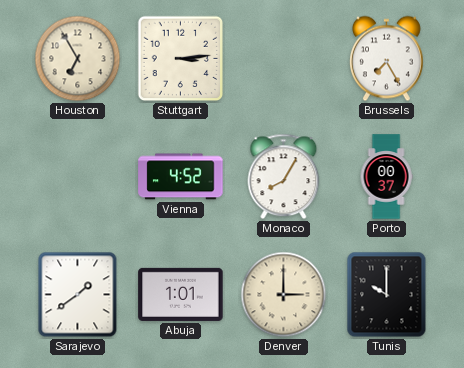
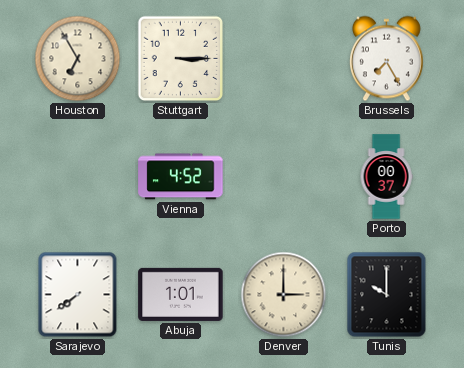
Stuttgart: 3:14 -> 3:15 (181, 59)
Monaco: 8:05 -> none (284, 177)
Sarajevo: 1:39 -> 7:39 (78, 295)
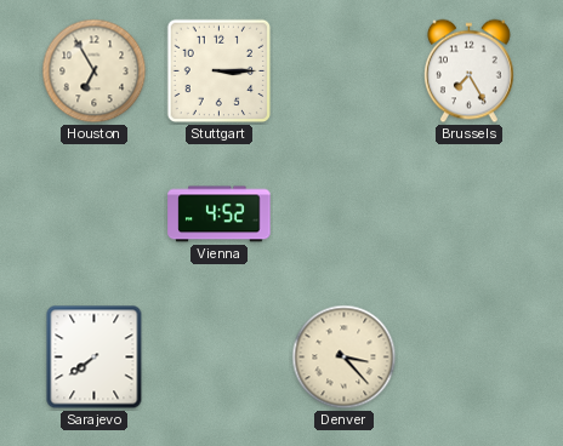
Porto: 00:37 -> none (386, 177)
Abuja: 1:01 -> none (181, 294)
Denver: 3:00 -> 3:23 (345, 358)
Tunis: 10:00 -> none (387, 295)
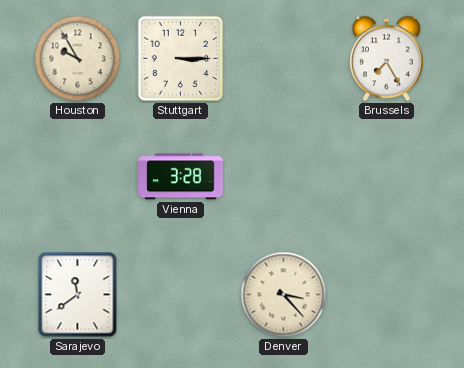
Houston: 6:55 -> 9:55 (78, 59)
Vienna: 4:52 -> 3:28 (181, 177)
Sarajevo: 7:39 -> 11:39 (78, 295)
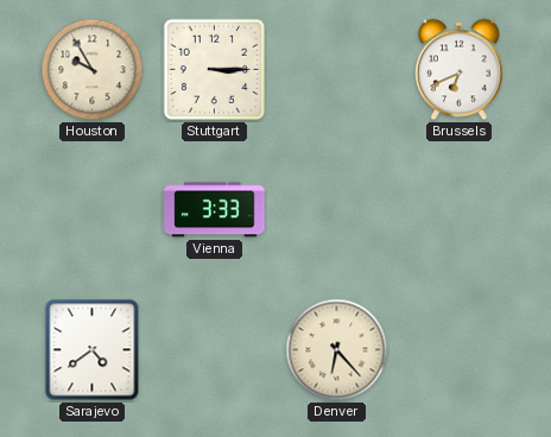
Brussels: 7:25 -> 6:41 (458, 70)
Vienna: 3:28 -> 3:33 (215, 210)
Sarajevo: 11:39 -> 4:39 (93, 350)
Denver: 3:23 -> 6:23 (337, 350)
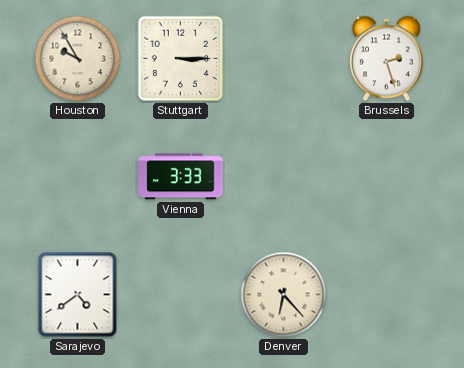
Brussels: 6:41 -> 2:27 (386, 59)
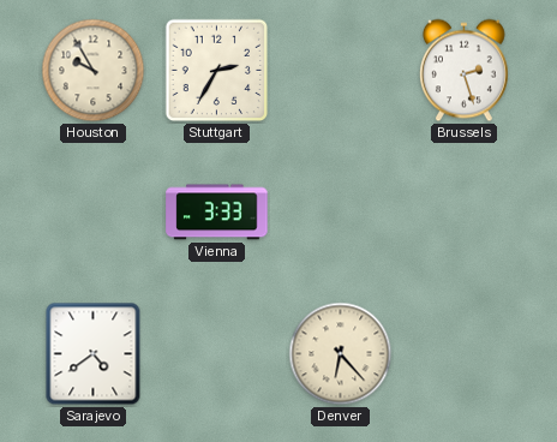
Stuttgart: 3:15 -> 2:35 (217, 71)
